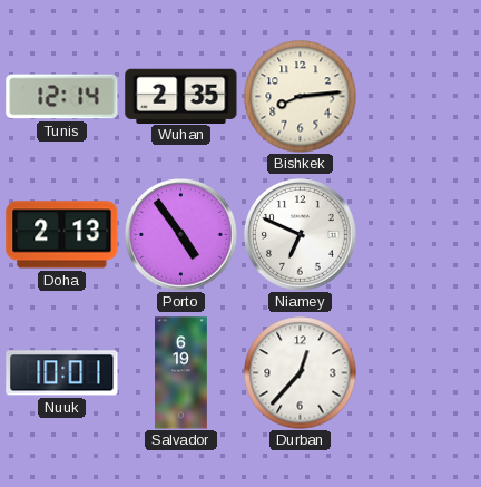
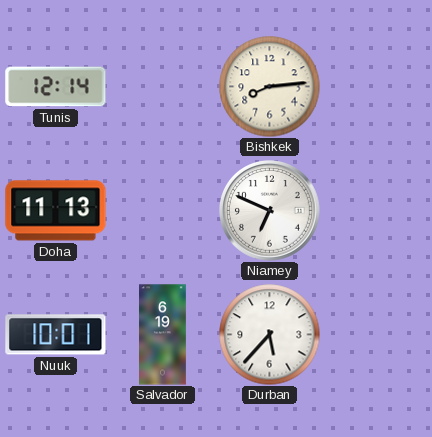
Wuhan: 2:35 -> none (181, 96)
Doha: 2:13 -> 11:13 (56, 211)
Porto: 4:54 -> none (181, 235)
Durban: 12:37 -> 5:37 (270, 335)
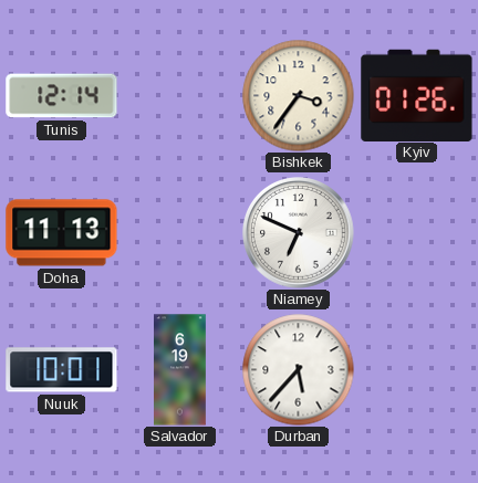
Bishkek: 8:14 -> 3:36 (299, 96)
Kyiv: none -> 01:26 (417, 95)
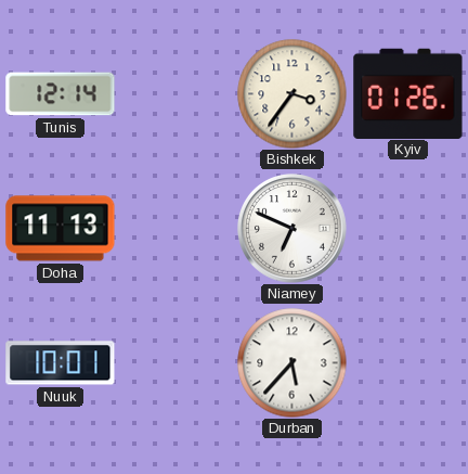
Salvador: 6:19 -> none (180, 370)
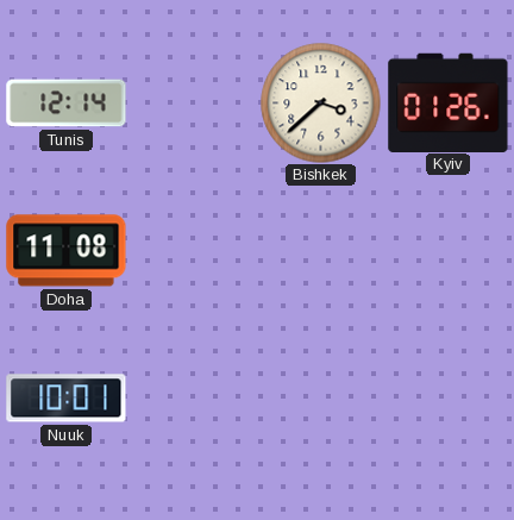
Bishkek: 3:36 -> 3:38 (321, 104)
Doha: 11:13 -> 11:08 (67, 251)
Niamey: 6:49 -> none (292, 229)
Durban: 5:37 -> none (292, 363)
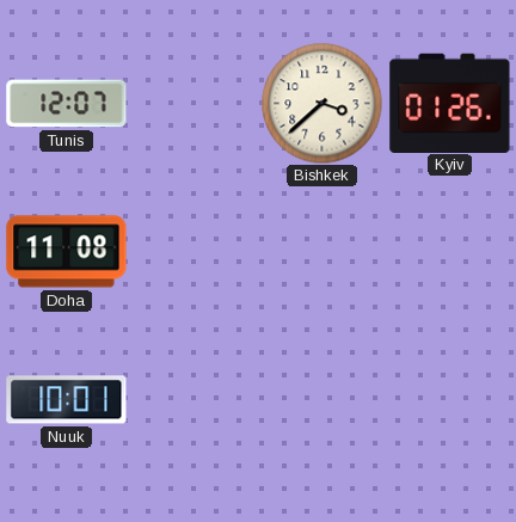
Tunis: 12:14 -> 12:07 (67, 104)
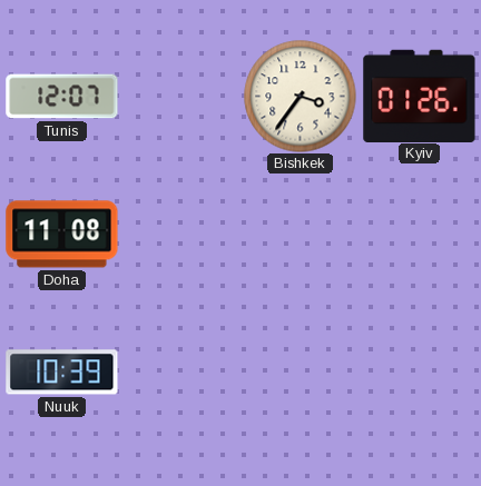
Bishkek: 3:38 -> 3:36 (301, 97)
Nuuk: 10:01 -> 10:39 (62, 373)
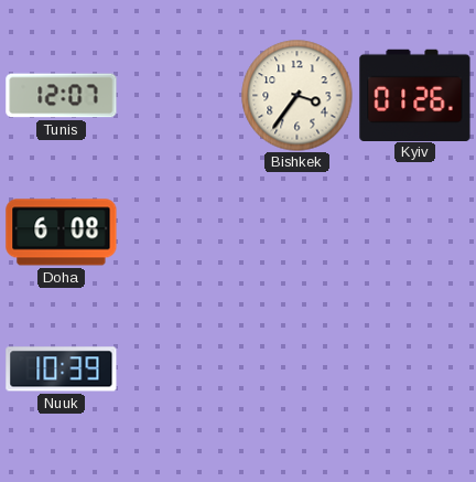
Doha: 11:08 -> 6:08 (62, 233)
